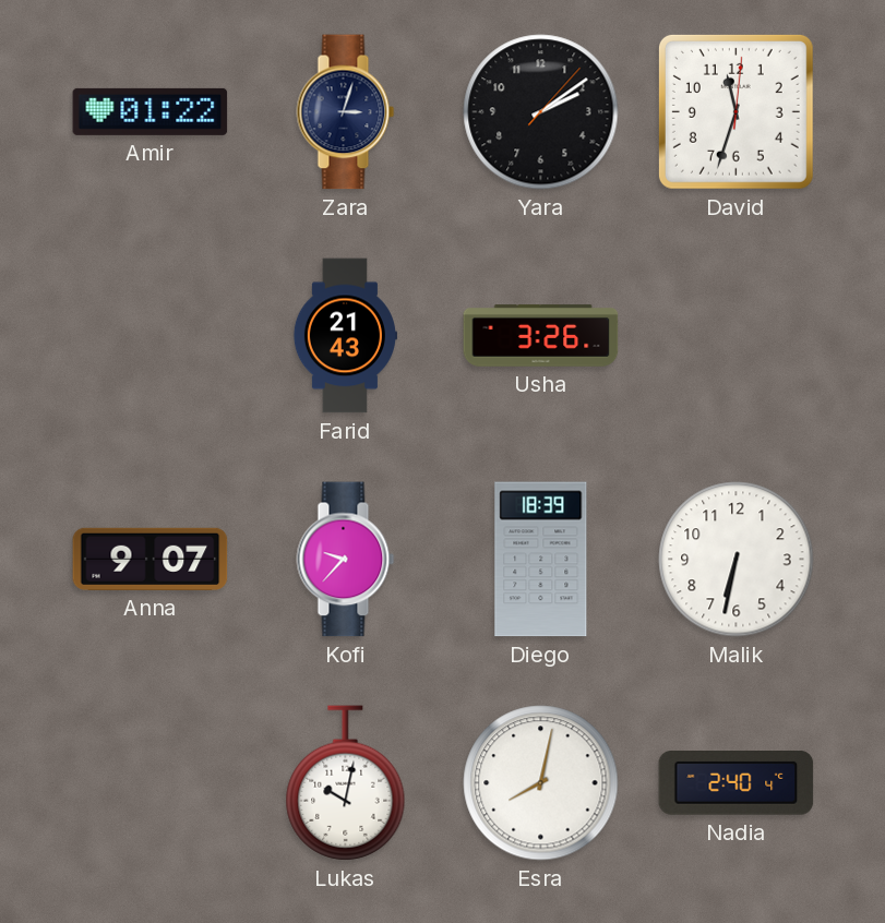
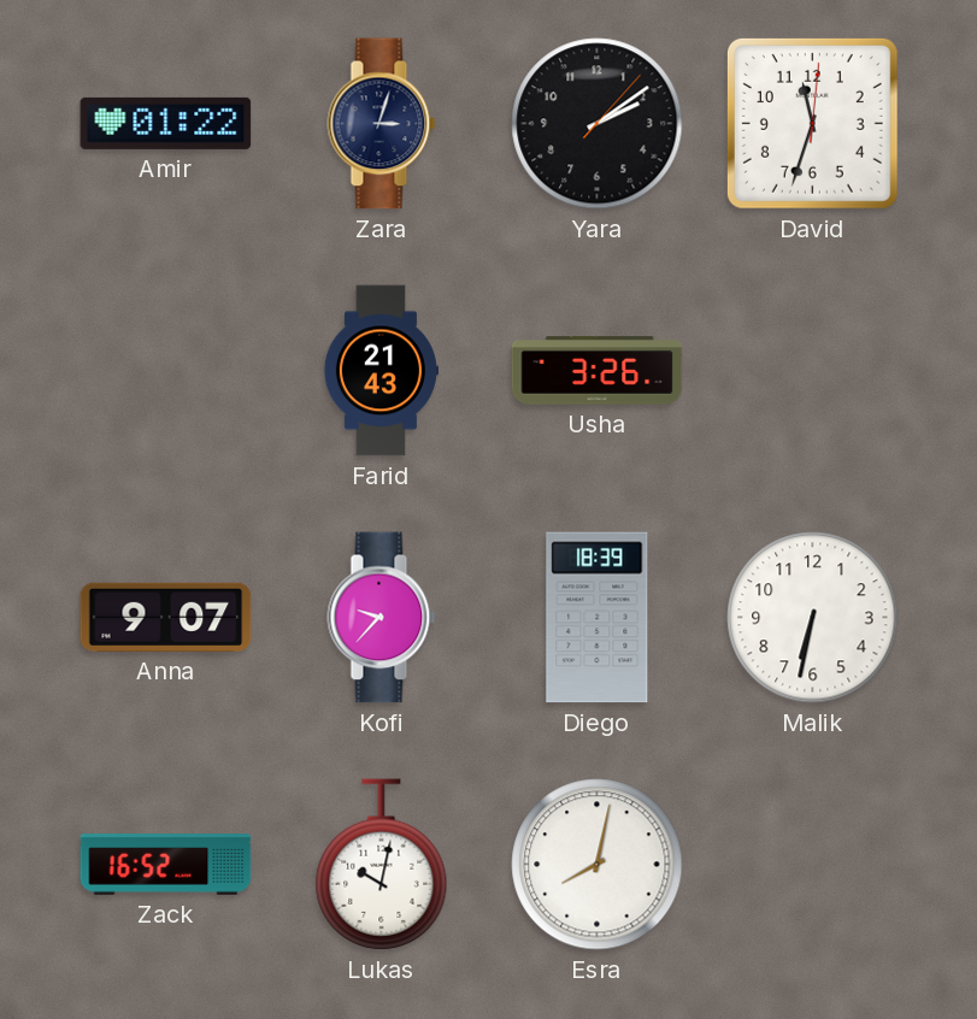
Zack: none -> 16:52 (166, 865)
Nadia: 2:40 -> none (737, 783)
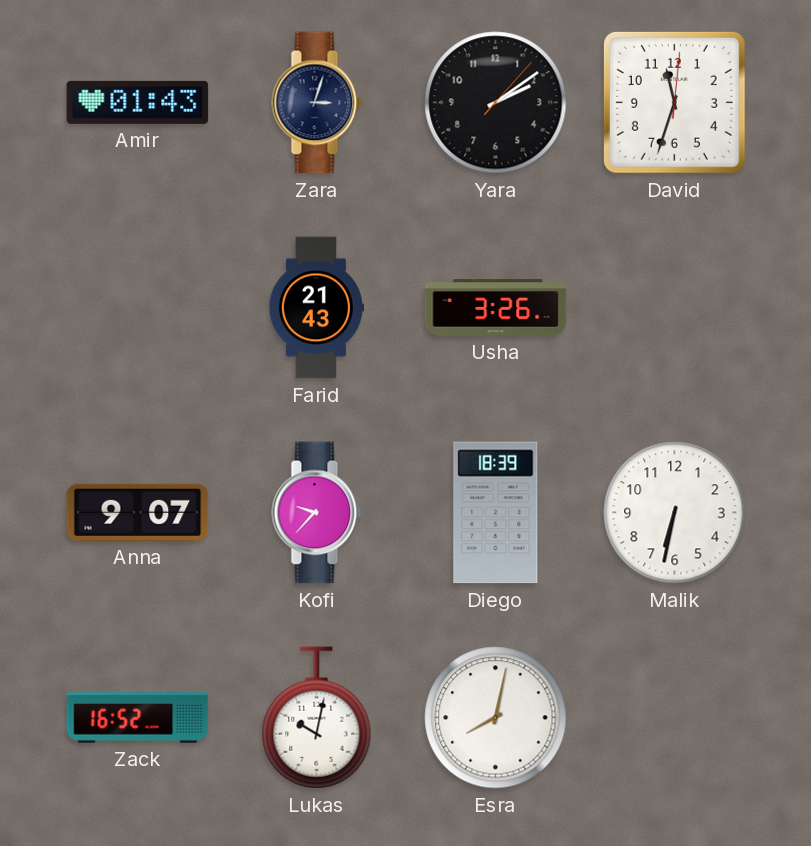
Amir: 01:22 -> 01:43 (138, 102)
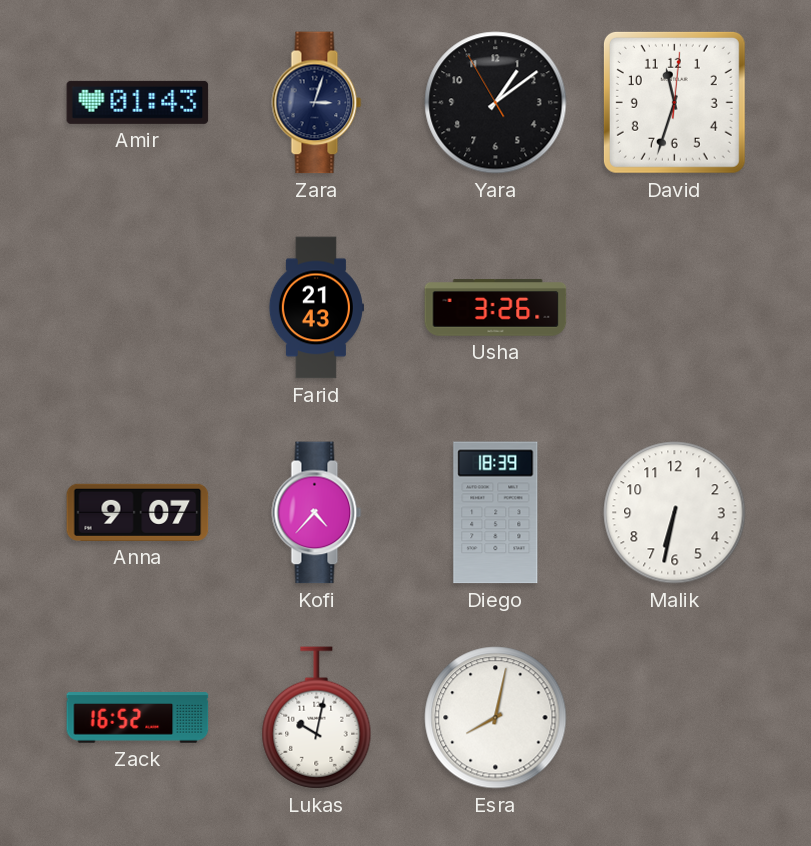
Yara: 2:09 -> 1:08 (496, 103)
Kofi: 9:37 -> 4:37 (317, 513)
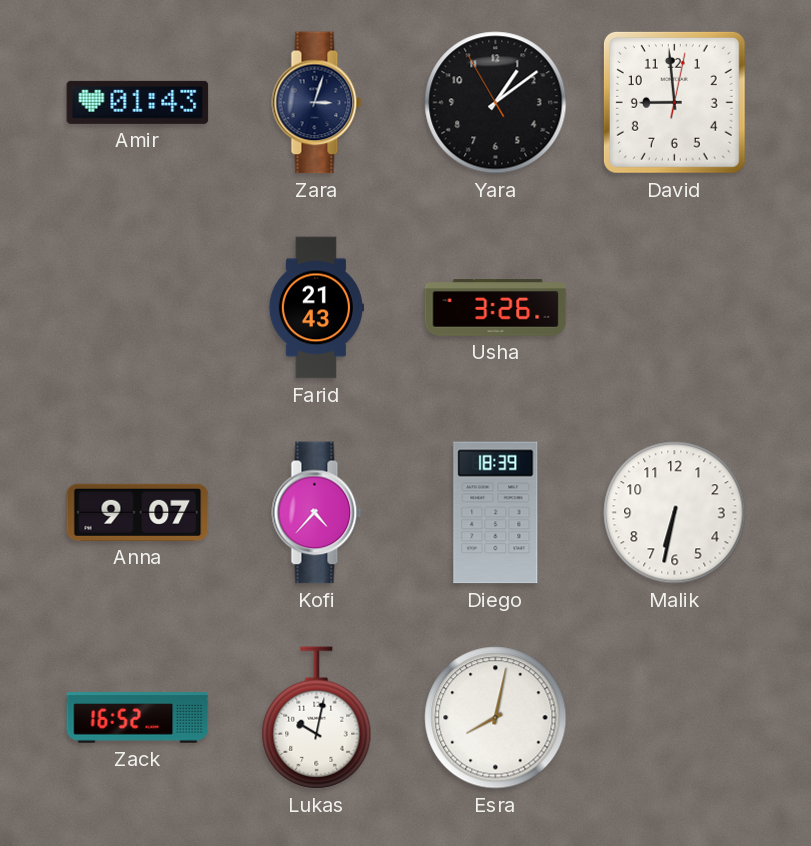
David: 11:33 -> 8:59 (674, 102)
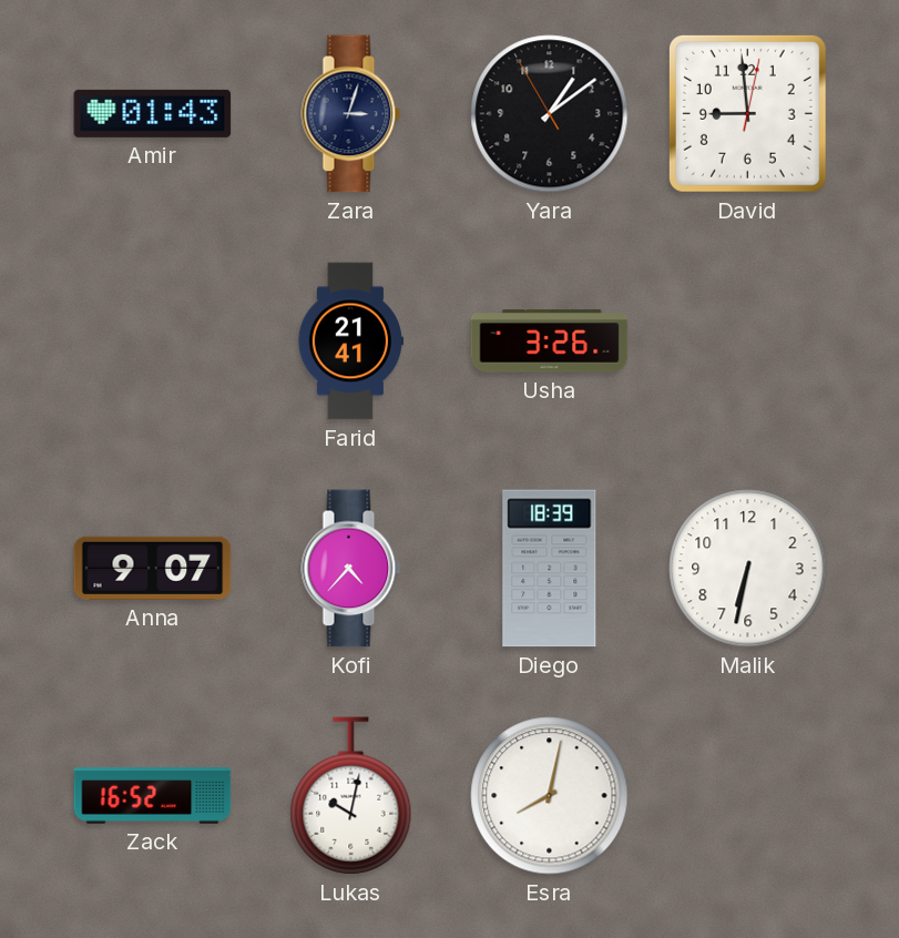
Farid: 21:43 -> 21:41 (350, 341)
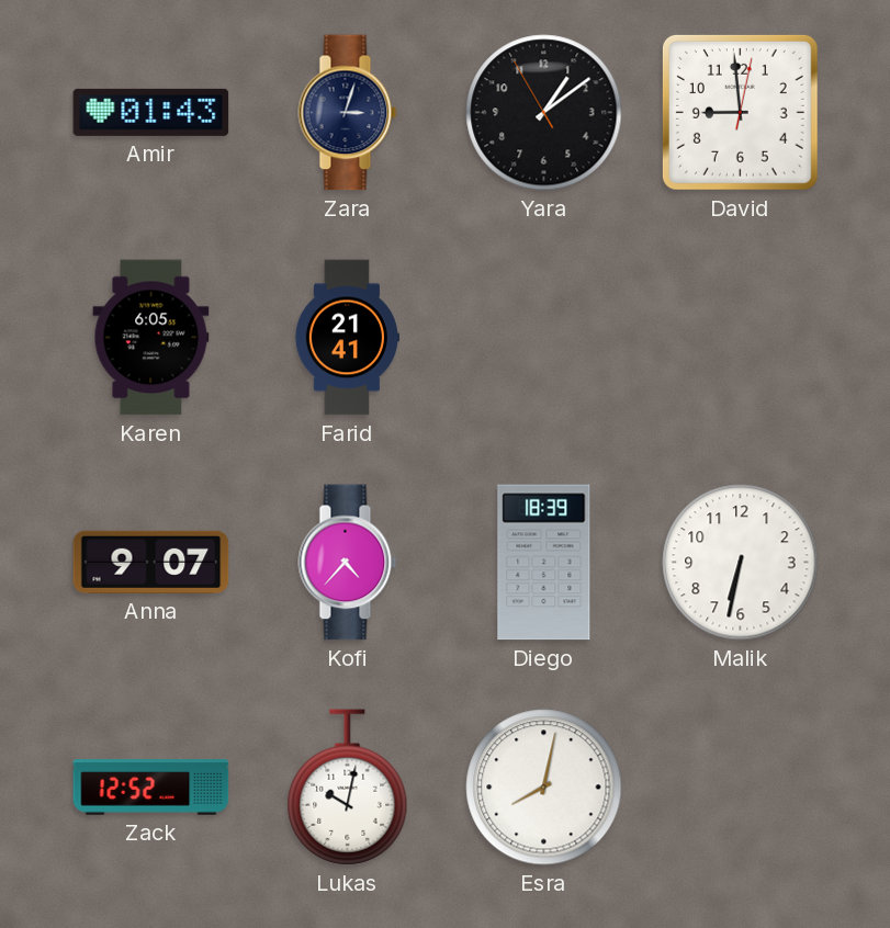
Karen: none -> 6:05 (151, 338)
Usha: 3:26 -> none (550, 341)
Zack: 16:52 -> 12:52 (151, 788)
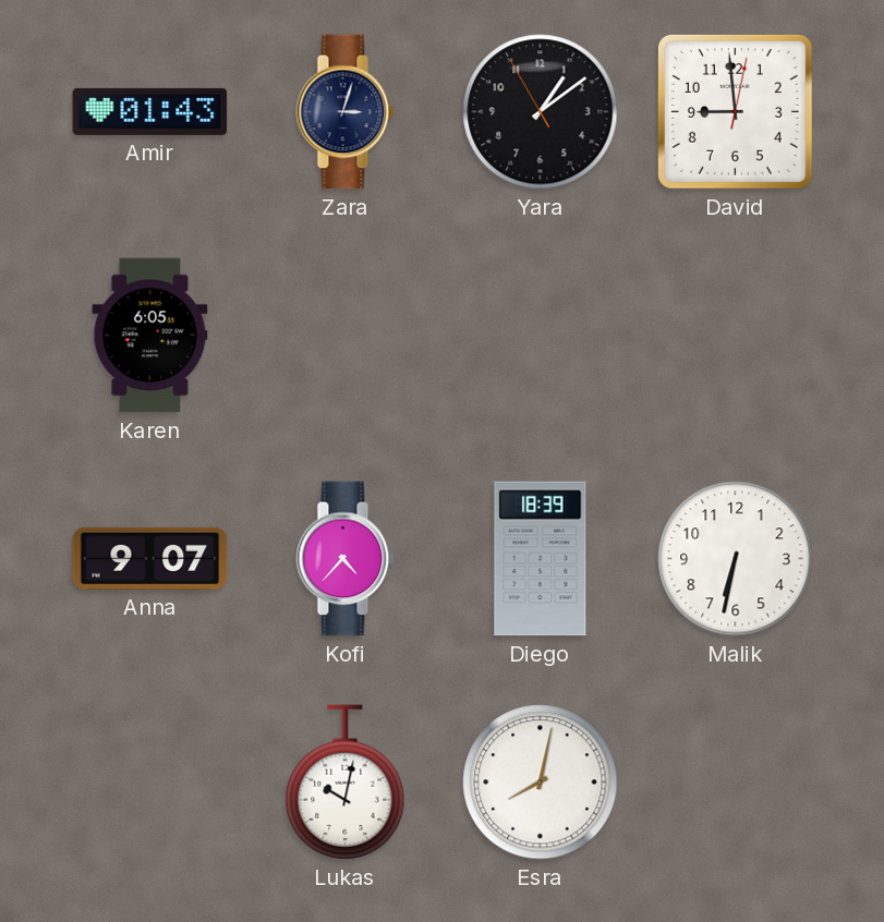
Farid: 21:41 -> none (347, 338)
Zack: 12:52 -> none (151, 788)
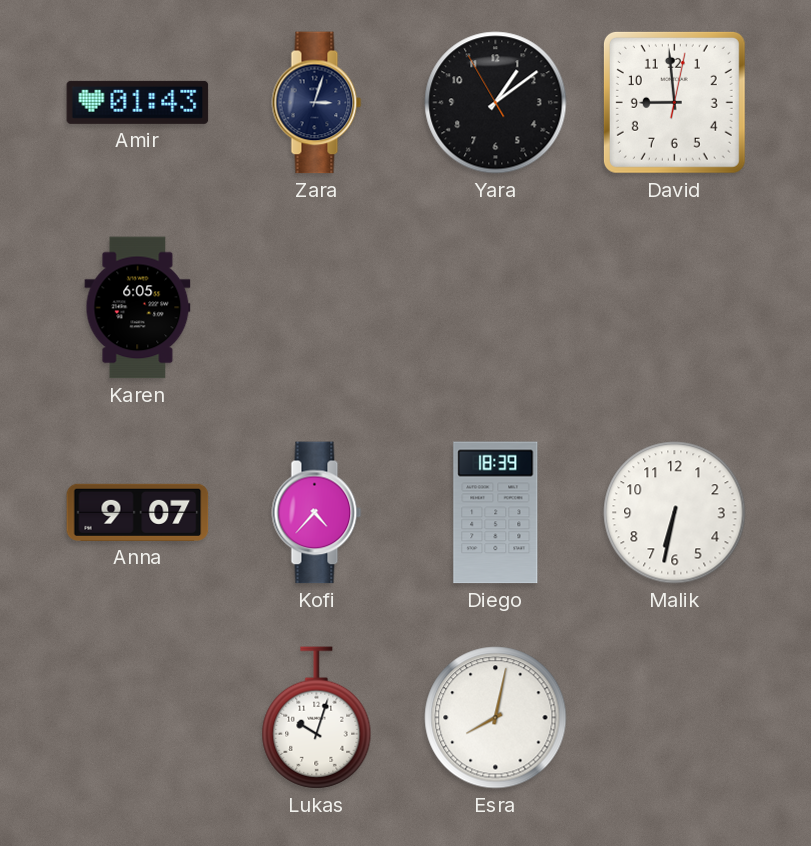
Lukas: 10:02 -> 10:03 (317, 718)
